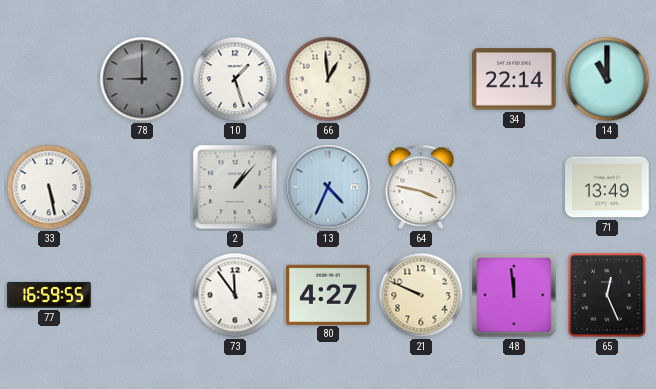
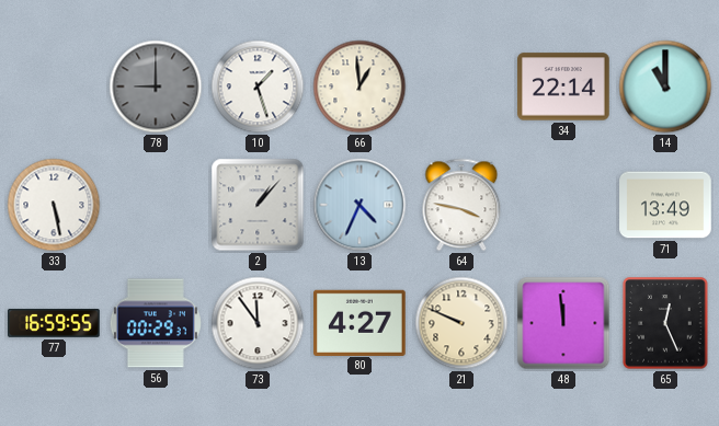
56: none -> 00:29 (156, 323)
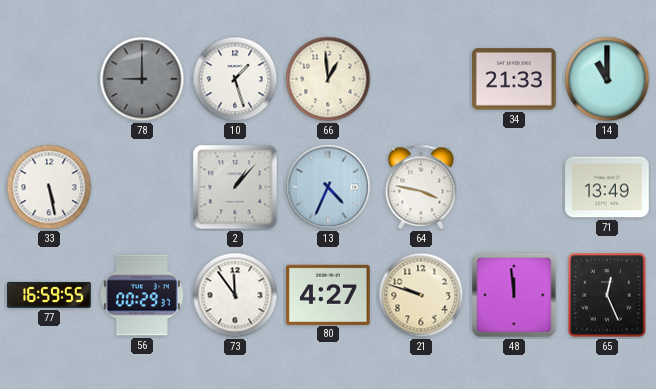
34: 22:14 -> 21:33 (514, 79)
21: 9:49 -> 9:48 (421, 295)
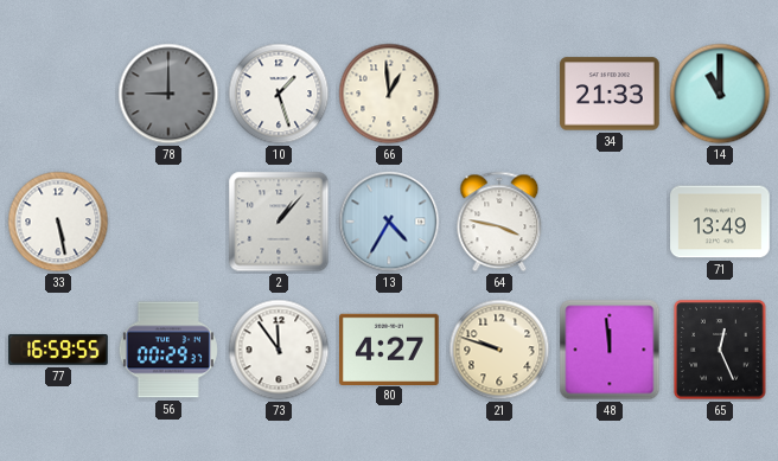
13: 4:34 -> 4:35 (389, 222)
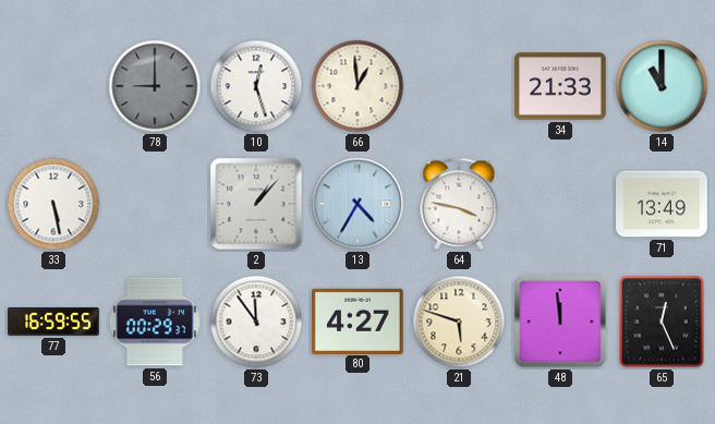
10: 1:27 -> 12:27 (256, 86)
21: 9:48 -> 5:48 (459, 322)
